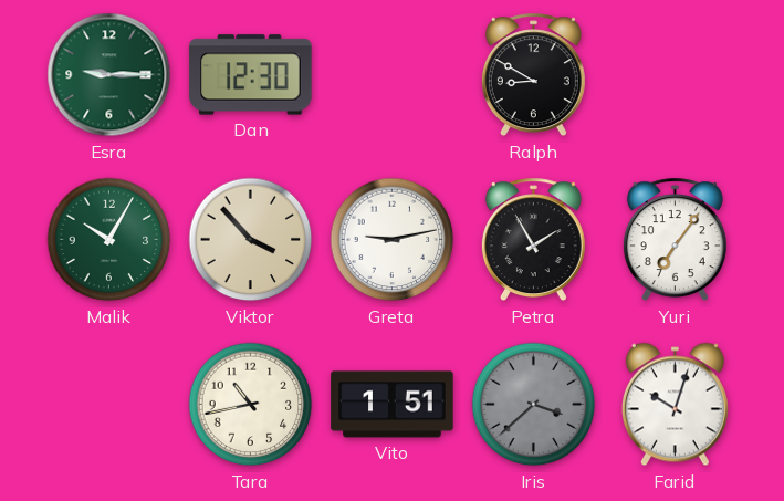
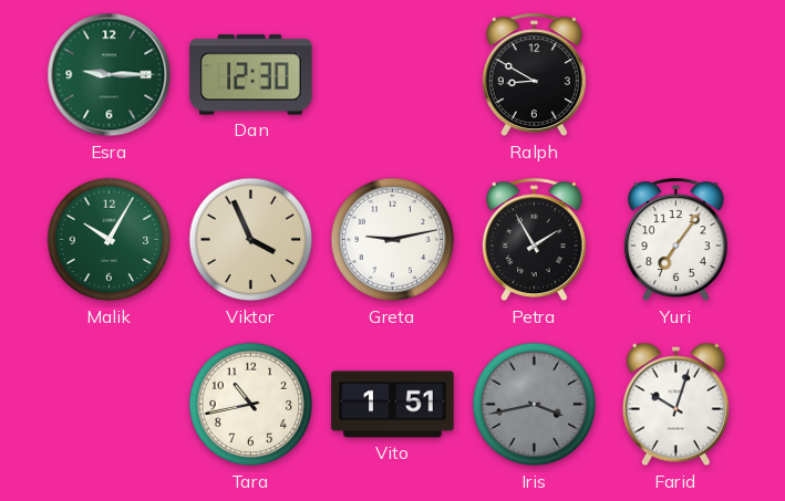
Viktor: 3:53 -> 3:56 (251, 240)
Iris: 3:38 -> 3:43 (535, 405)
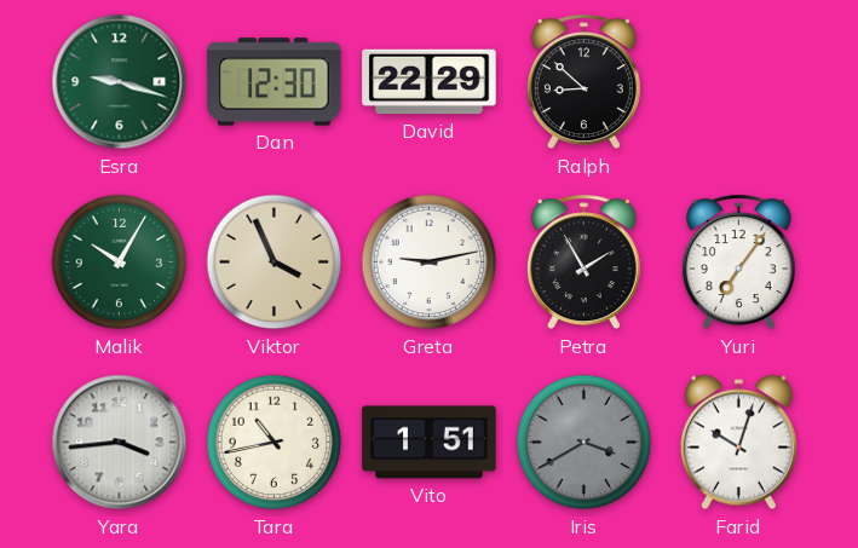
Esra: 9:15 -> 9:18 (120, 82)
David: none -> 22:29 (430, 82)
Ralph: 8:50 -> 8:52 (583, 82)
Yara: none -> 3:44 (120, 443)
Iris: 3:43 -> 3:40 (585, 443)
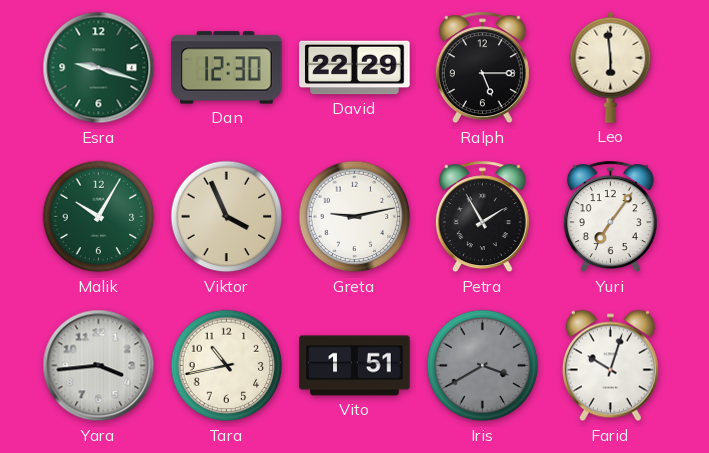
Ralph: 8:52 -> 5:15 (482, 68)
Leo: none -> 5:59 (611, 67)
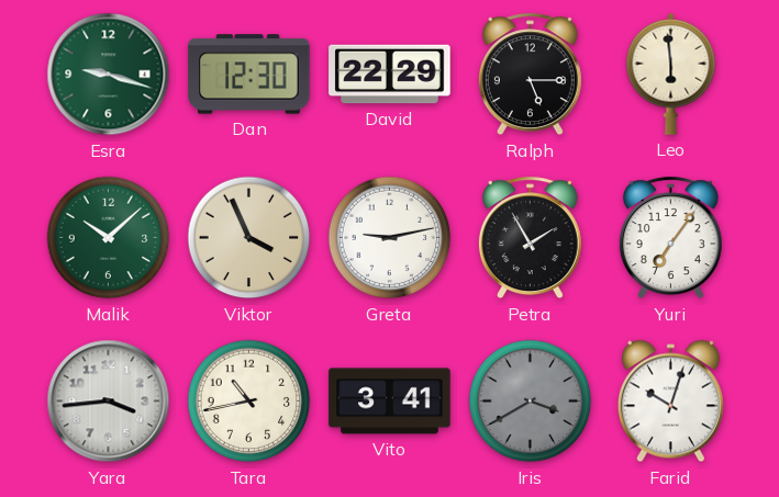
Malik: 10:05 -> 10:08 (109, 238)
Vito: 1:51 -> 3:41 (390, 402)
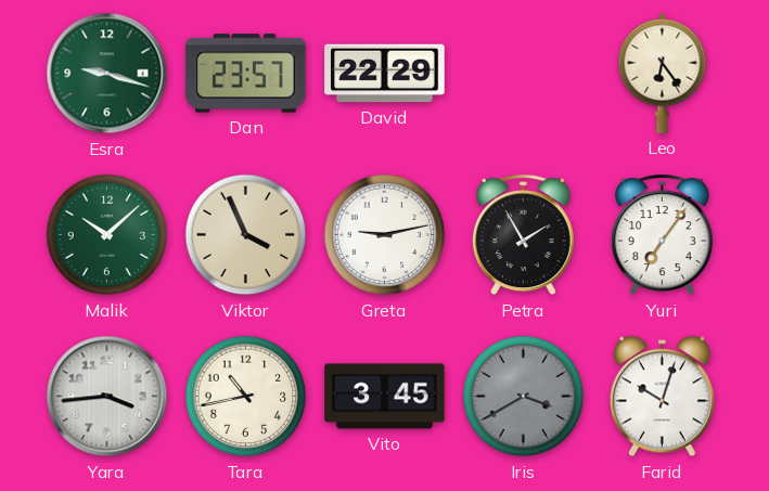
Dan: 12:30 -> 23:57 (246, 74)
Ralph: 5:15 -> none (530, 75)
Leo: 5:59 -> 6:24 (663, 73)
Vito: 3:41 -> 3:45 (385, 397)
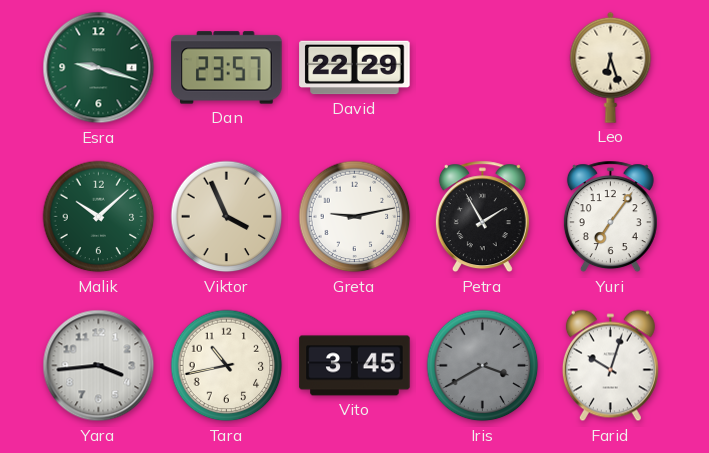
Leo: 6:24 -> 6:27 (611, 67)
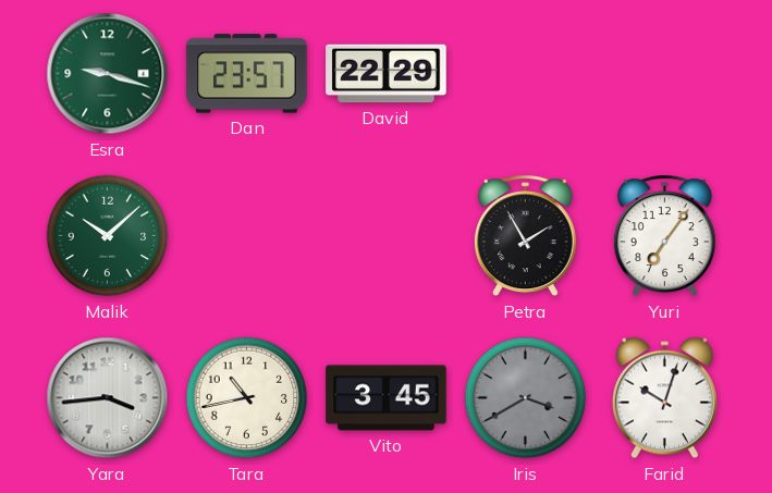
Leo: 6:27 -> none (611, 67)
Viktor: 3:56 -> none (227, 217)
Greta: 9:13 -> none (355, 217)
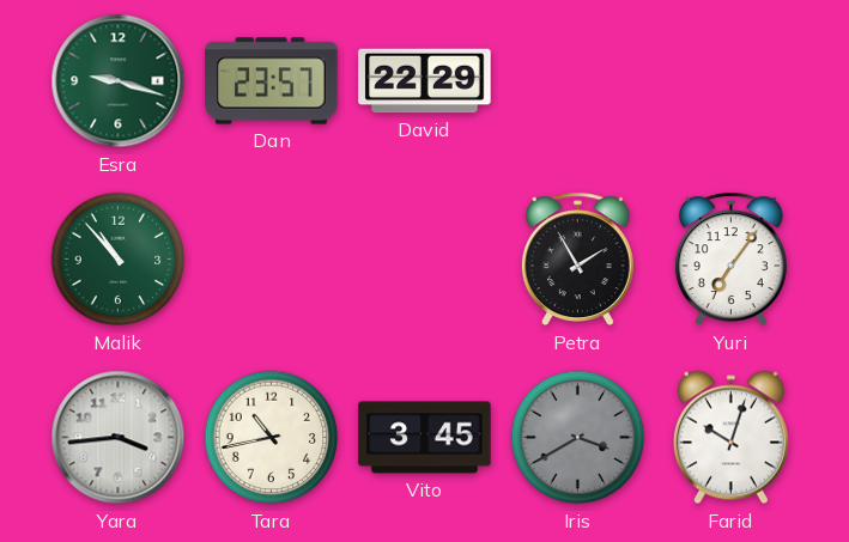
Malik: 10:08 -> 10:53 (119, 260)
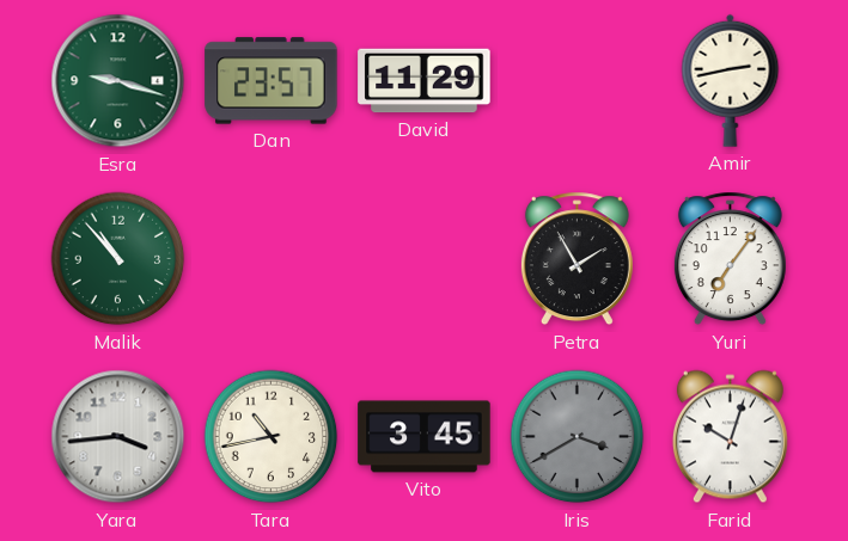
David: 22:29 -> 11:29 (425, 81)
Amir: none -> 2:43 (731, 80)
